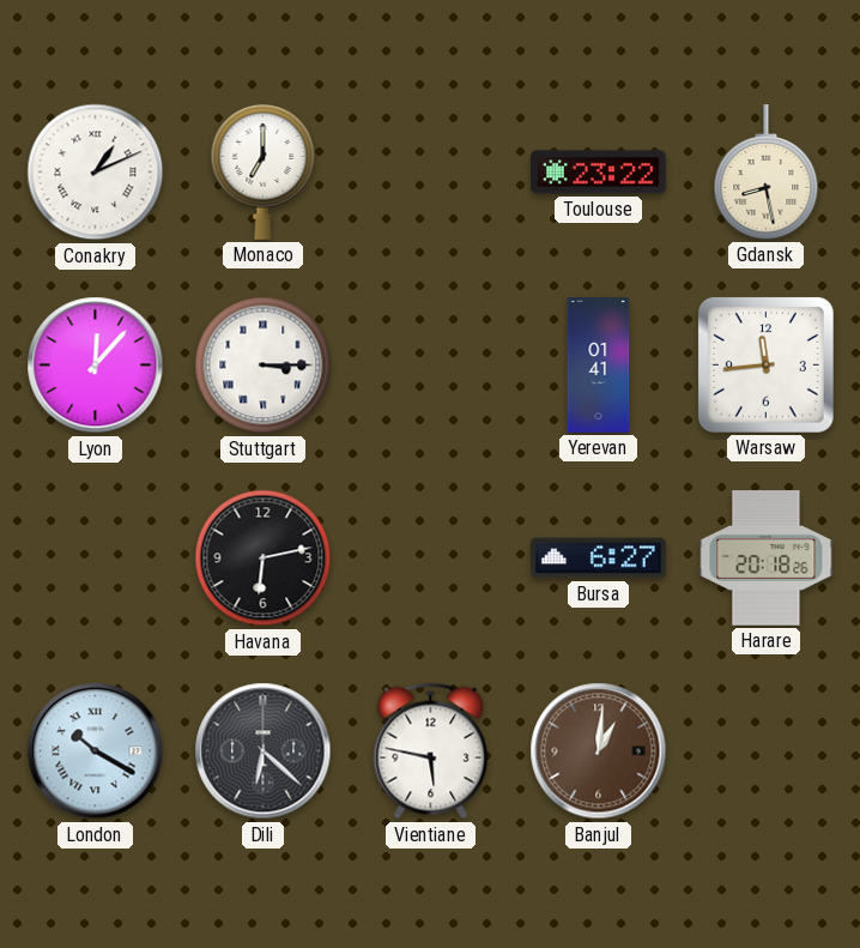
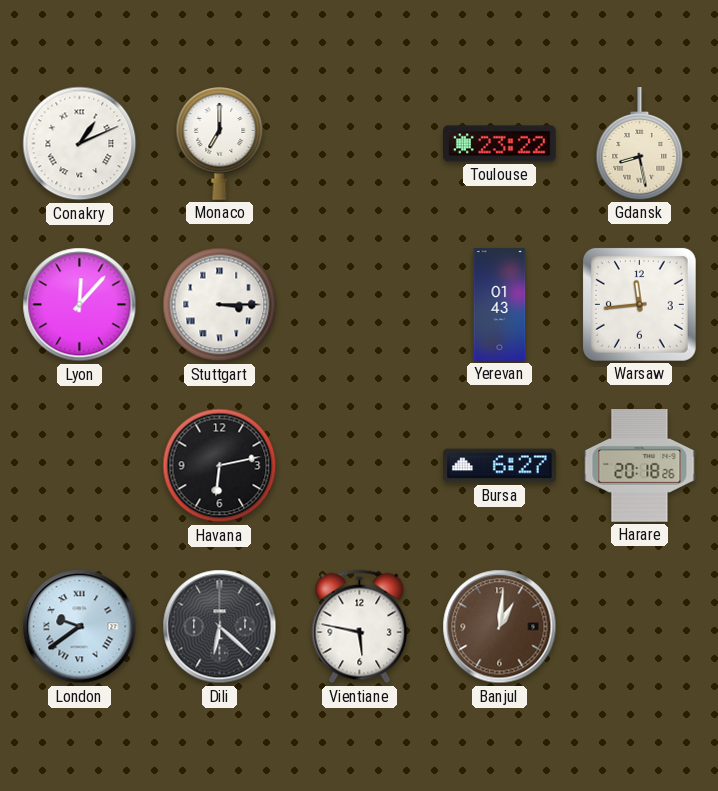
Yerevan: 01:41 -> 01:43 (500, 305)
London: 10:20 -> 9:39 (80, 627)
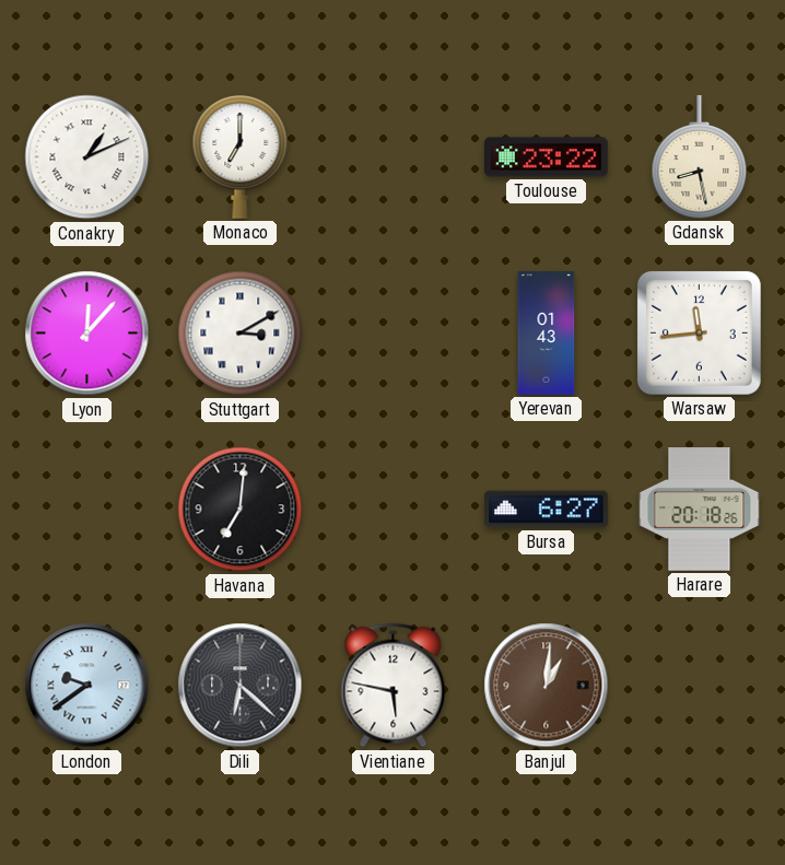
Stuttgart: 3:15 -> 3:10 (241, 334)
Havana: 6:13 -> 7:01 (241, 510)
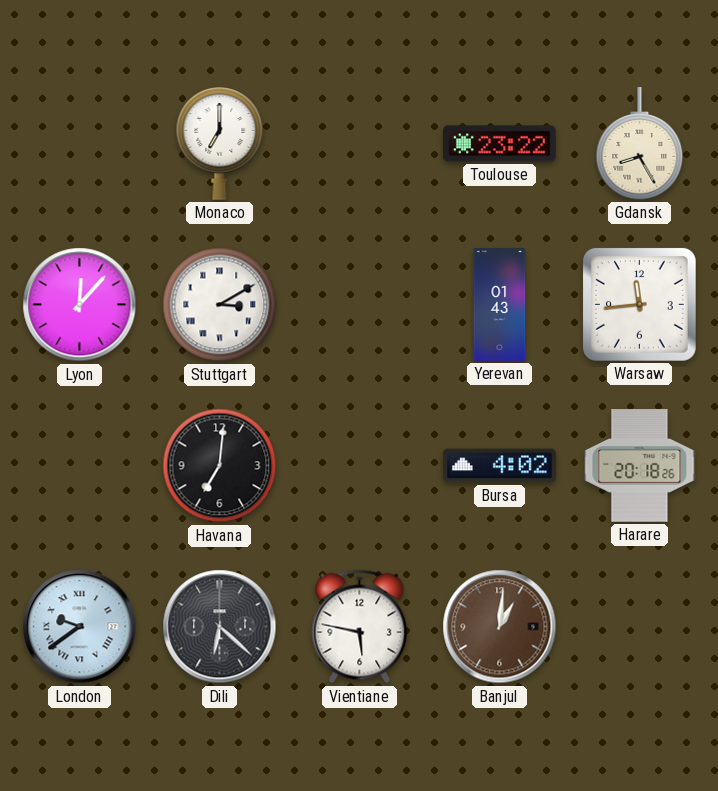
Conakry: 1:11 -> none (87, 157)
Gdansk: 8:28 -> 8:25 (640, 144)
Bursa: 6:27 -> 4:02 (500, 466)
